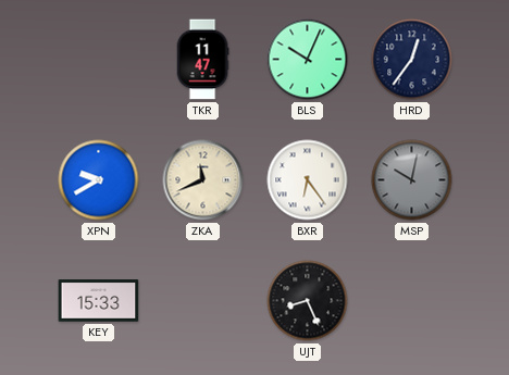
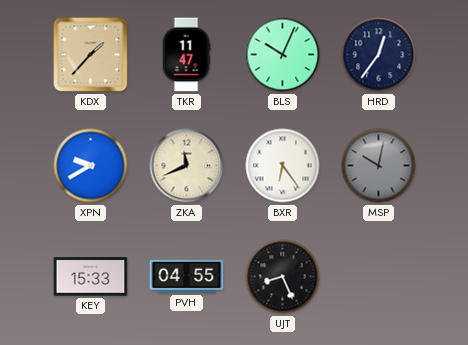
KDX: none -> 1:37 (91, 55)
PVH: none -> 04:55 (187, 276)
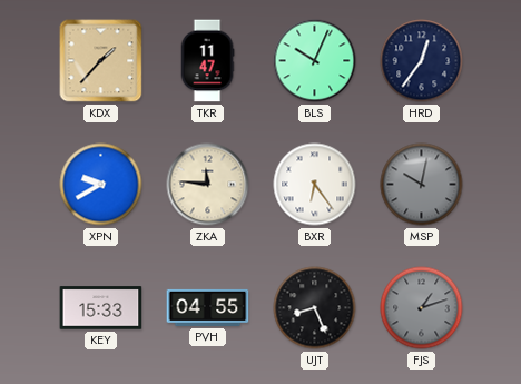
ZKA: 11:41 -> 11:46 (208, 185)
FJS: none -> 1:12 (422, 308)
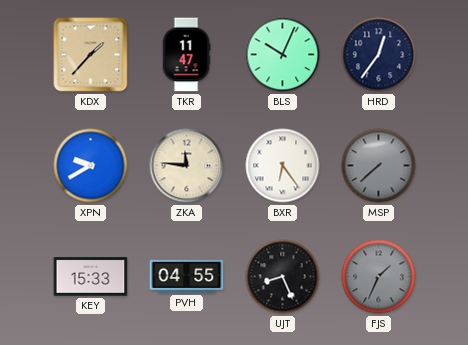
MSP: 10:02 -> 7:38 (379, 166)
FJS: 1:12 -> 1:34 (379, 277)
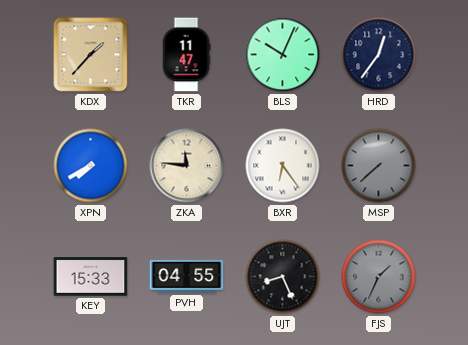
XPN: 9:40 -> 7:40 (91, 166)
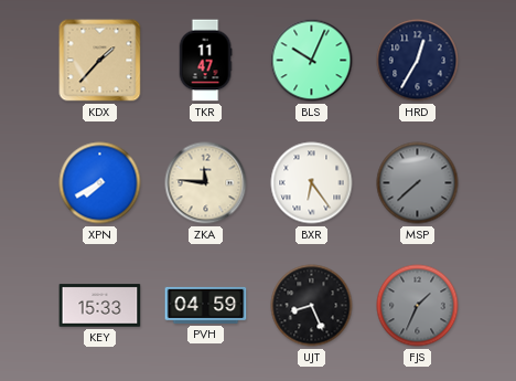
HRD: 12:36 -> 12:35 (418, 61)
PVH: 04:55 -> 04:59 (206, 305)
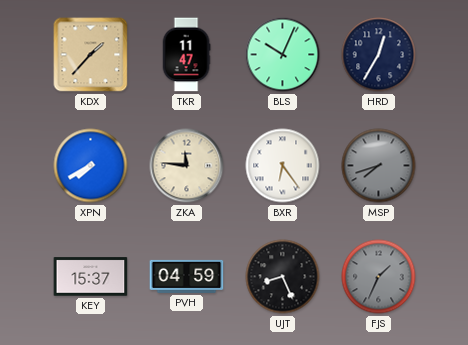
MSP: 7:38 -> 7:42 (379, 166)
KEY: 15:33 -> 15:37 (91, 277)
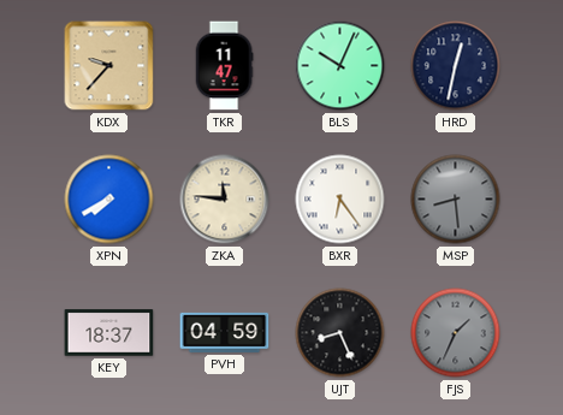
KDX: 1:37 -> 9:37 (109, 66)
HRD: 12:35 -> 12:32 (456, 66)
MSP: 7:42 -> 8:29 (456, 200)
KEY: 15:37 -> 18:37 (109, 333)
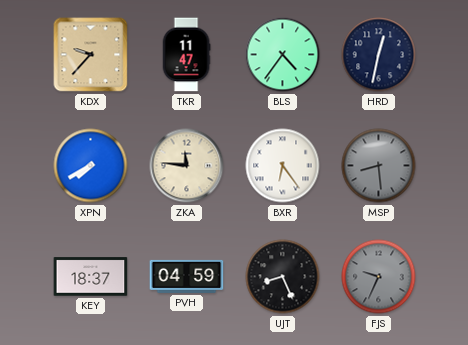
BLS: 10:04 -> 4:36 (283, 55)
FJS: 1:34 -> 9:34 (379, 277)
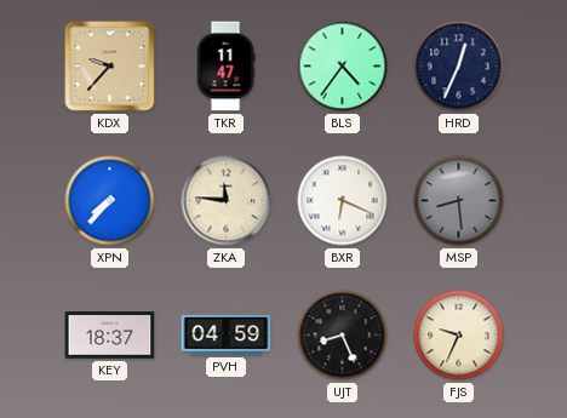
HRD: 12:32 -> 12:34 (459, 67)
XPN: 7:40 -> 7:37 (110, 201)
BXR: 6:24 -> 6:19 (343, 201)
FJS dial: grey -> cream (459, 336)
